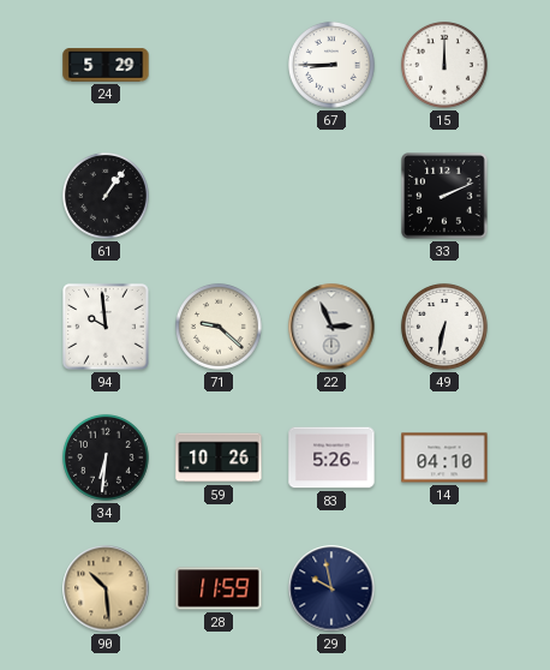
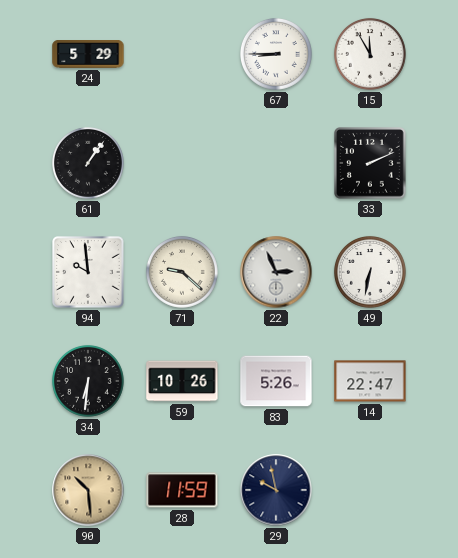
15: 12:00 -> 11:55 (370, 54)
14: 04:10 -> 22:47 (370, 381)
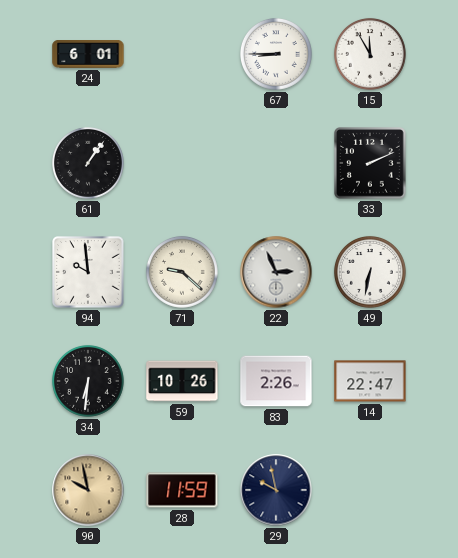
24: 5:29 -> 6:01 (88, 55)
83: 5:26 -> 2:26 (276, 381)
90: 10:29 -> 9:58 (88, 490)
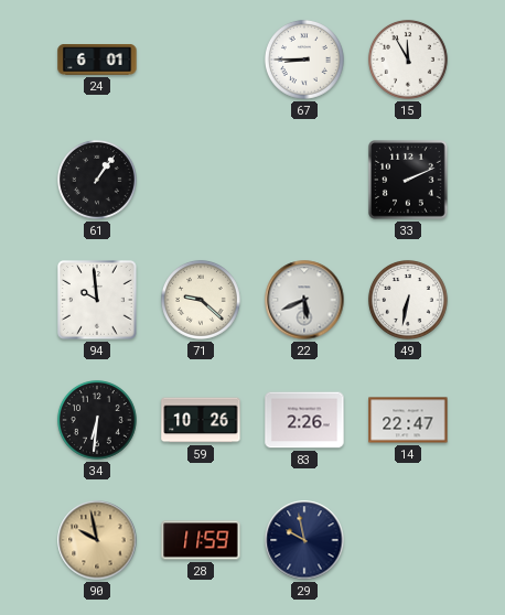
22: 2:56 -> 5:41 (304, 300)
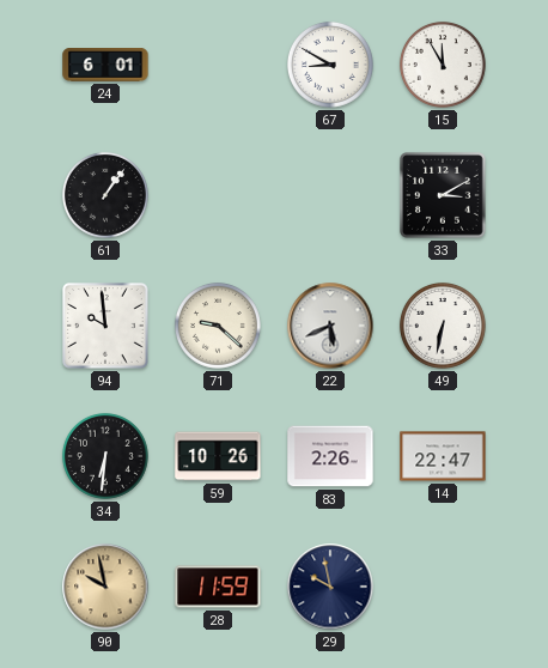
67: 8:45 -> 8:50 (330, 65)
33: 2:11 -> 3:10 (444, 196)
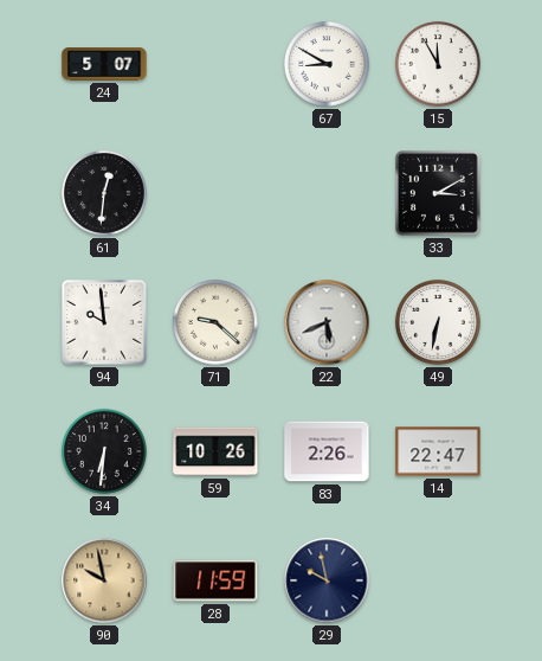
24: 6:01 -> 5:07 (104, 65)
61: 1:06 -> 12:31 (104, 193)
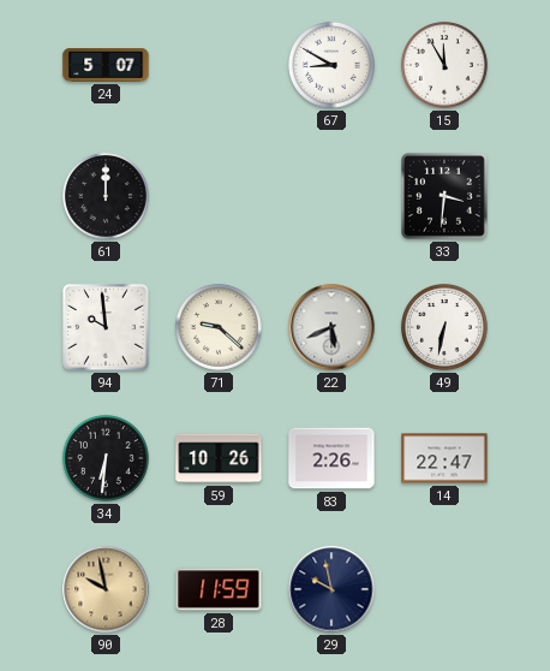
61: 12:31 -> 12:00 (106, 196)
33: 3:10 -> 3:31 (446, 197)
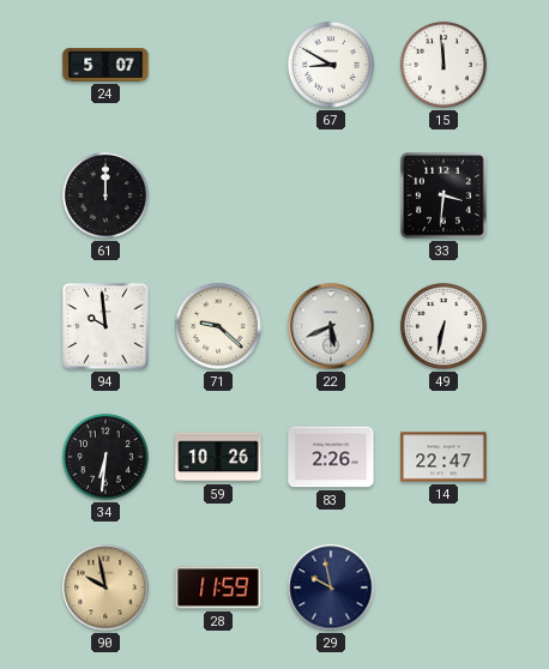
15: 11:55 -> 11:59 (444, 65)
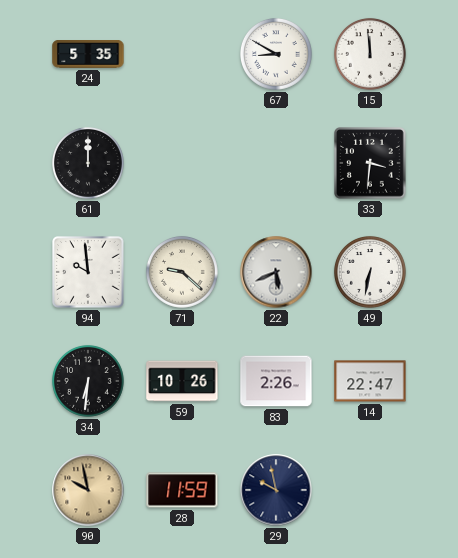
24: 5:07 -> 5:35 (88, 55)
